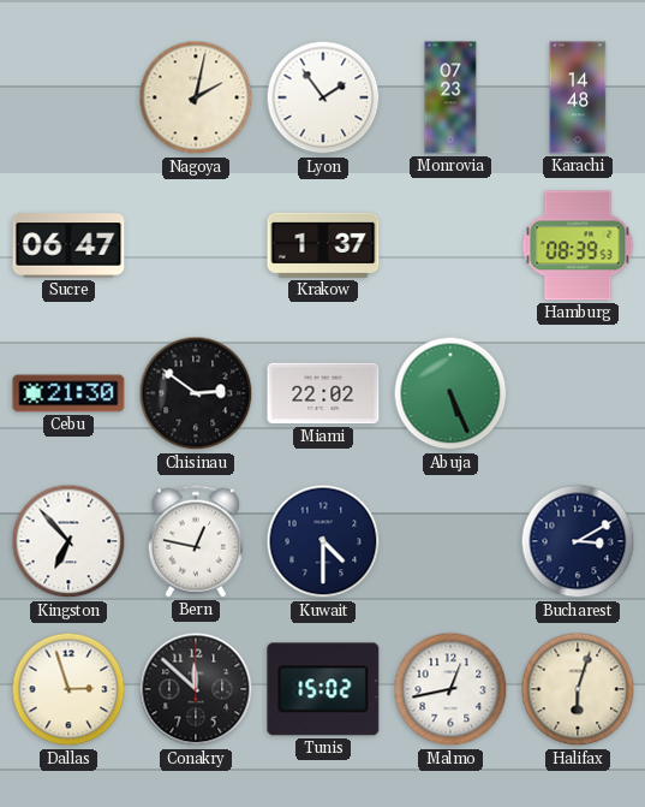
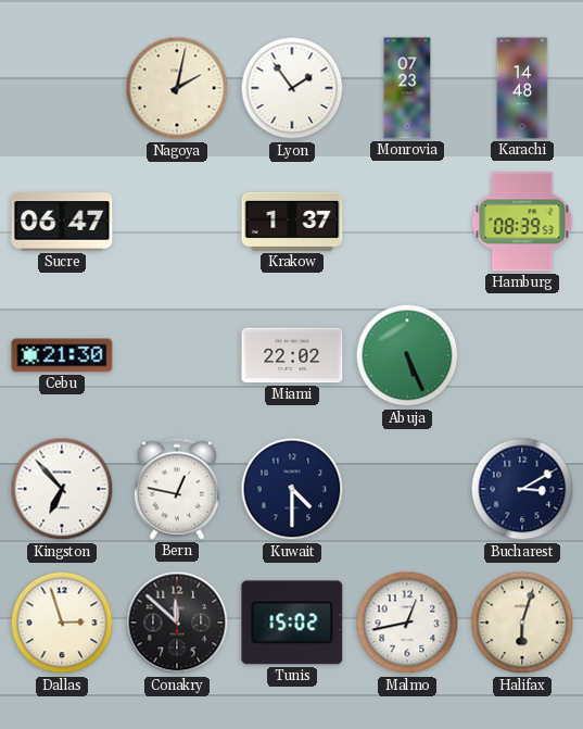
Chisinau: 2:51 -> none (196, 393)
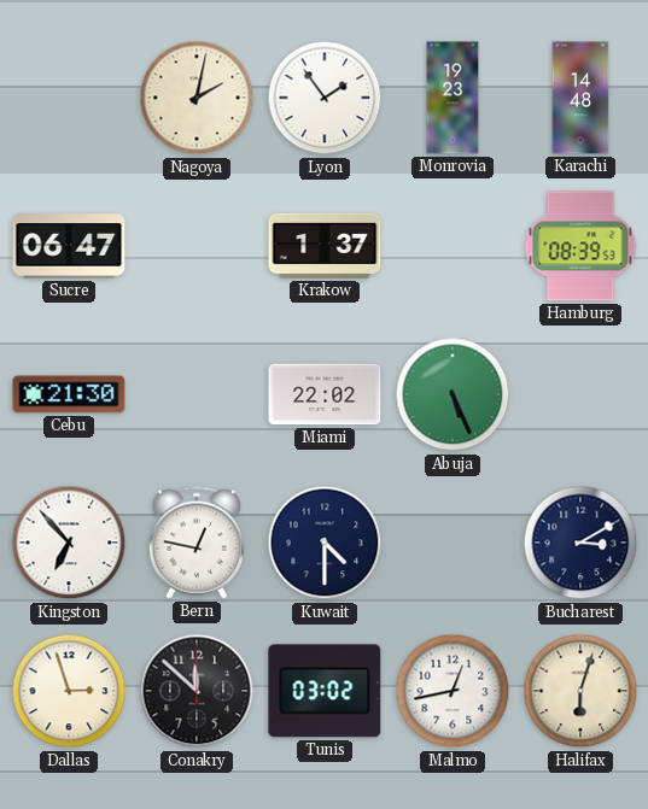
Monrovia: 07:23 -> 19:23 (453, 98)
Tunis: 15:02 -> 03:02 (325, 691)
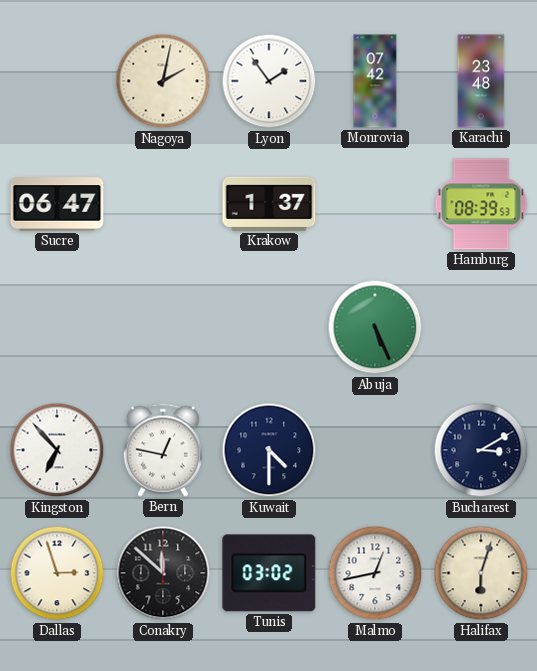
Monrovia: 19:23 -> 07:42 (375, 81)
Karachi: 14:48 -> 23:48 (481, 81)
Cebu: 21:30 -> none (69, 394)
Miami: 22:02 -> none (325, 394)
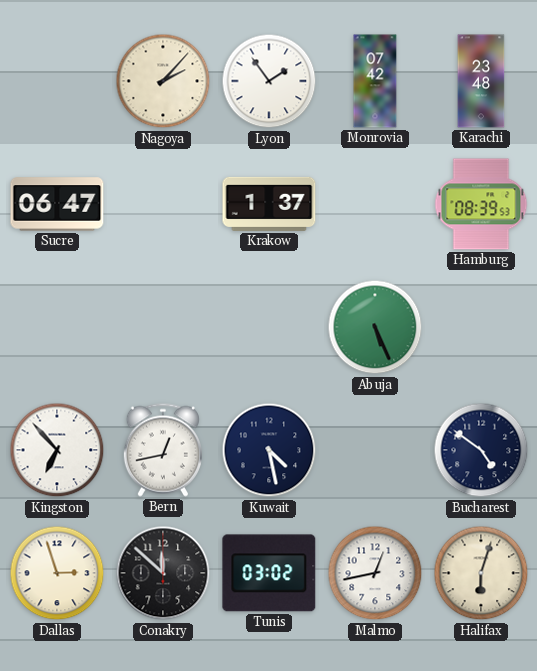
Nagoya: 2:02 -> 2:07 (163, 81)
Bern: 12:47 -> 12:43 (163, 450)
Kuwait: 4:30 -> 4:28 (269, 450)
Bucharest: 3:10 -> 4:51 (481, 450)
